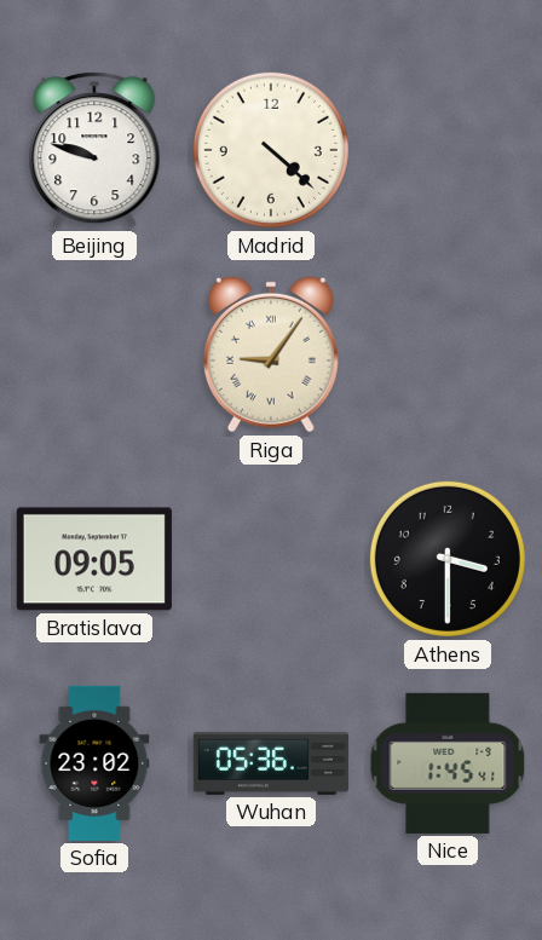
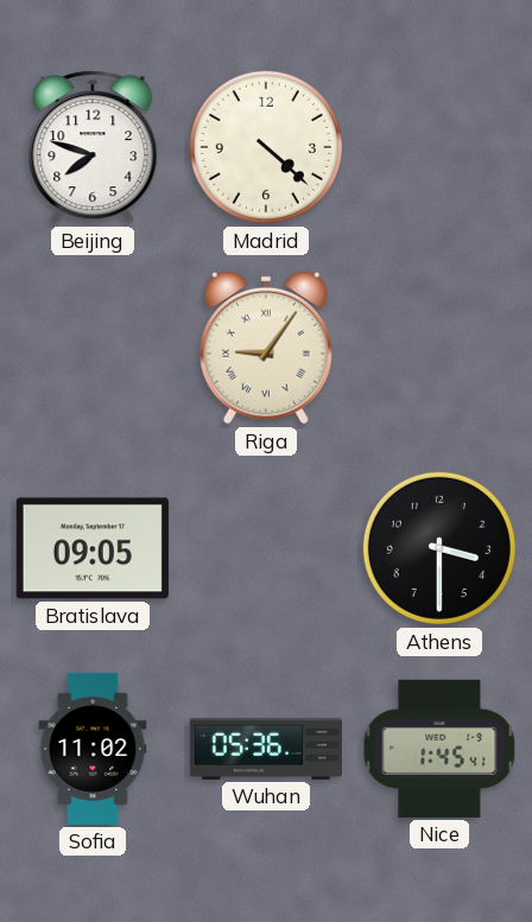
Beijing: 9:48 -> 7:48 (93, 147)
Sofia: 23:02 -> 11:02 (93, 749)
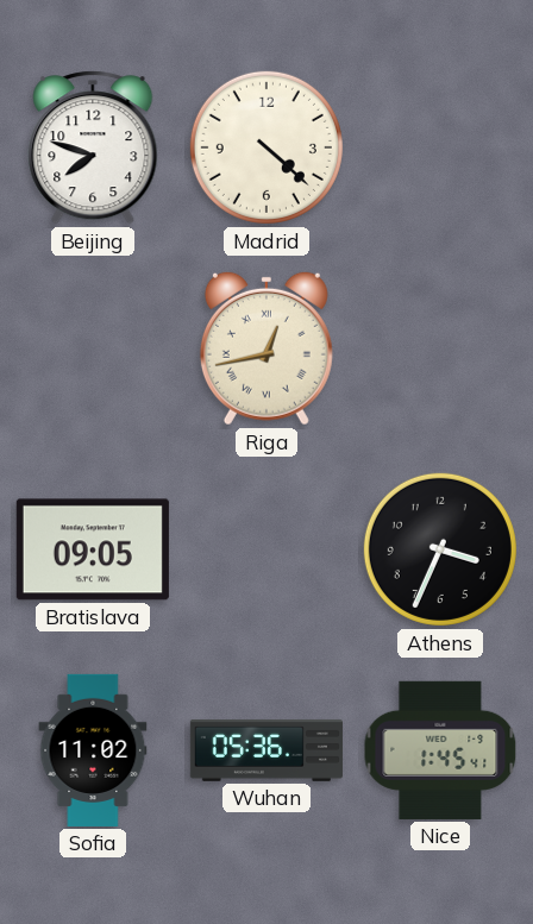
Riga: 9:06 -> 12:43 (266, 348)
Athens: 3:30 -> 3:34 (440, 549)
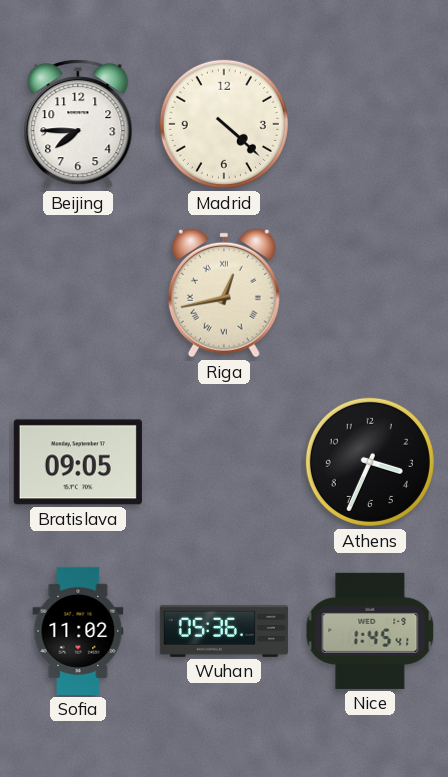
Beijing: 7:48 -> 7:45 (78, 124)
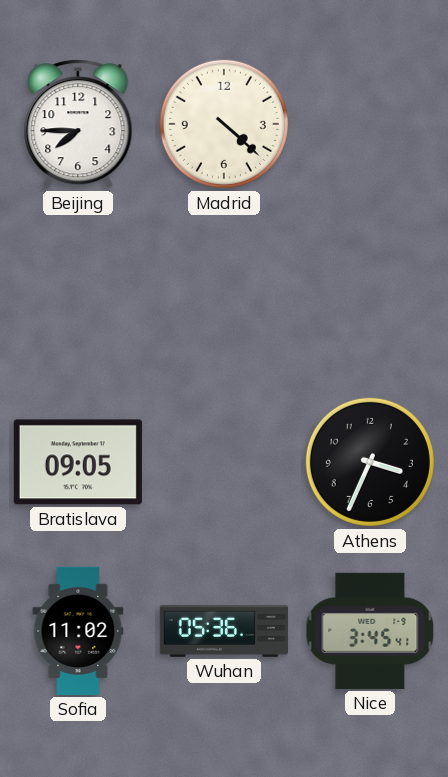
Riga: 12:43 -> none (224, 293)
Nice: 1:45 -> 3:45 (370, 631)
